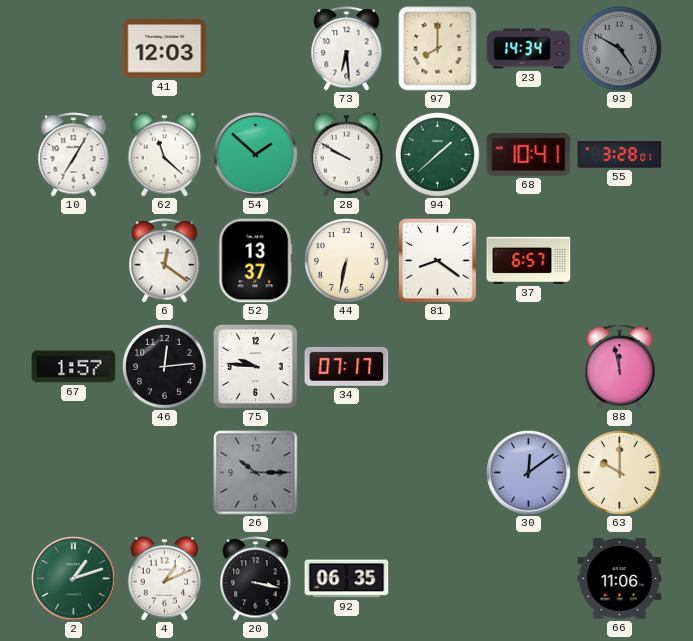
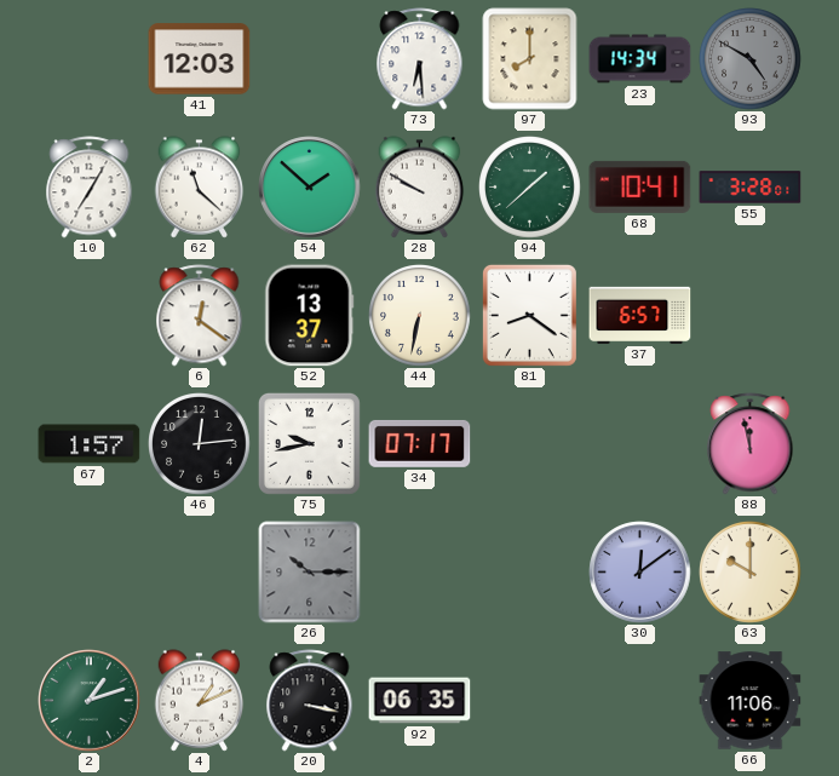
75: 9:46 -> 9:43 (309, 443)
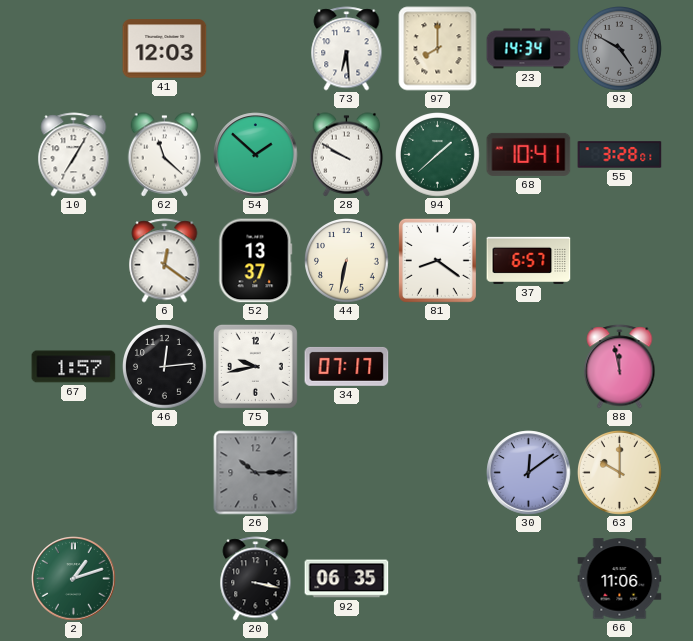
4: 1:11 -> none (200, 701)
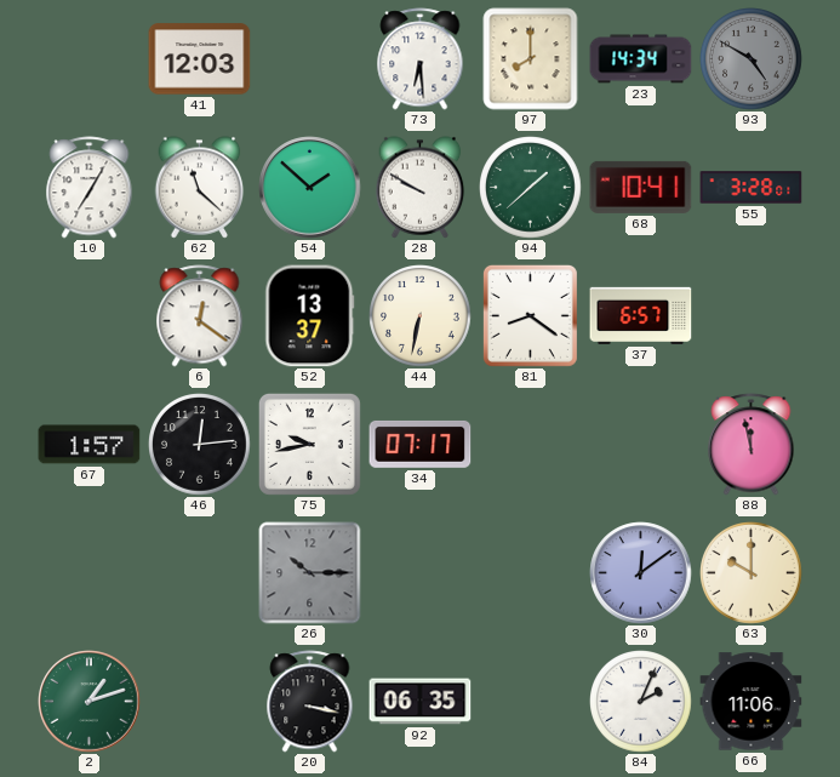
84: none -> 2:04 (641, 702)
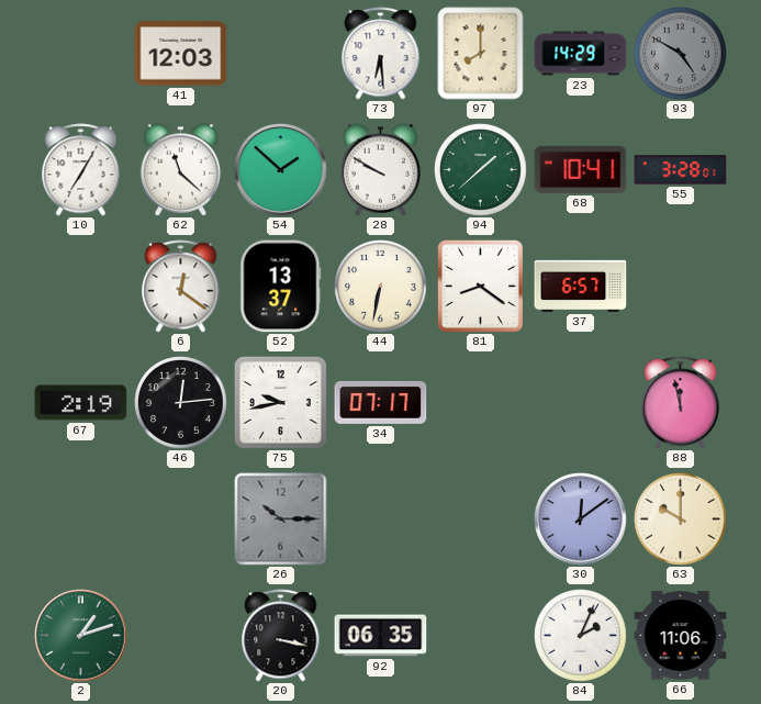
23: 14:34 -> 14:29 (581, 54)
67: 1:57 -> 2:19 (81, 403)
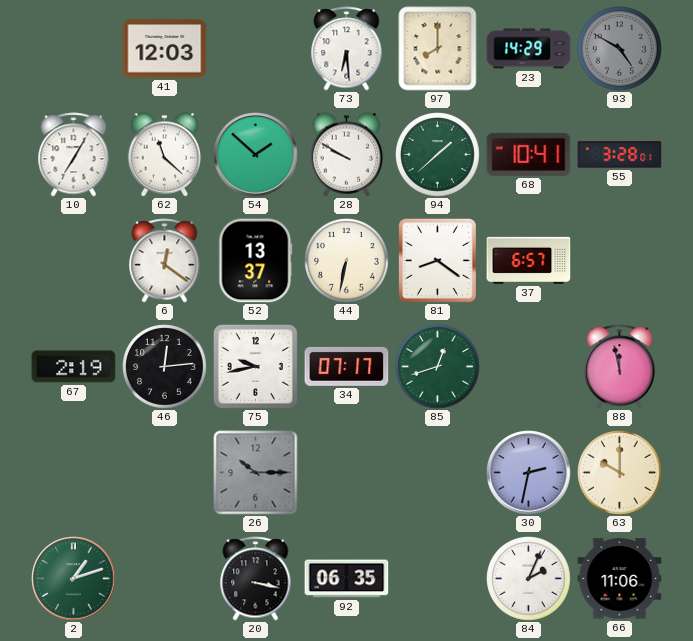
85: none -> 12:42 (438, 367)
30: 12:09 -> 2:32 (529, 473)
